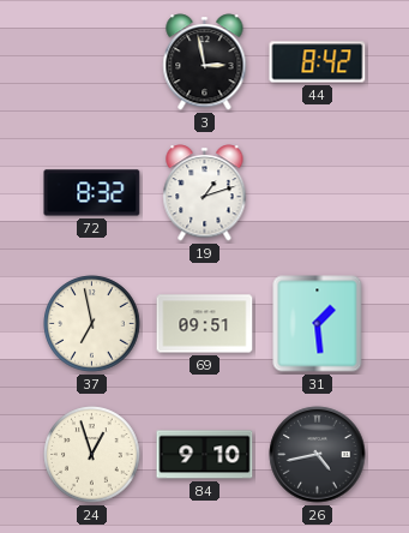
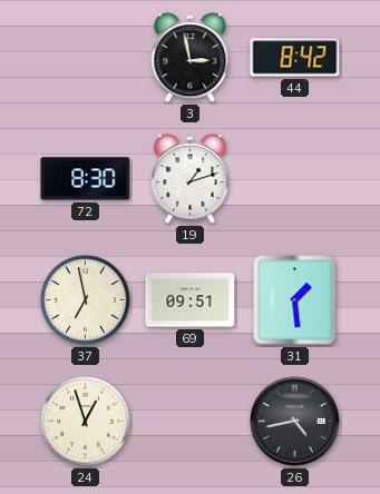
72: 8:32 -> 8:30 (86, 179)
84: 9:10 -> none (205, 455)
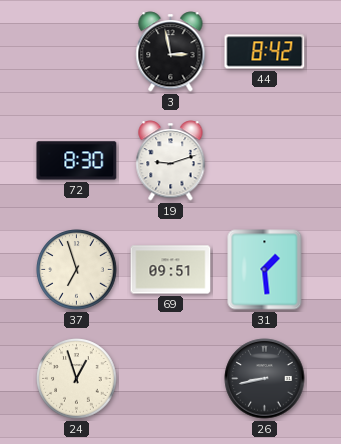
19: 1:12 -> 9:12 (171, 161)
37: 6:58 -> 6:57 (77, 270)
26: 4:43 -> 8:43 (265, 379)
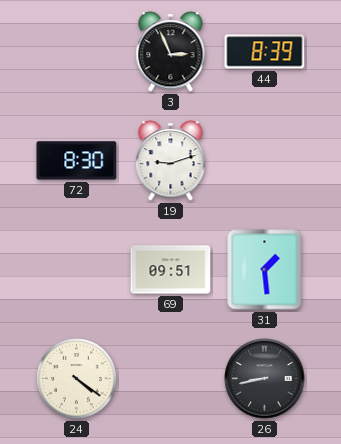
3: 2:58 -> 2:56 (171, 52)
44: 8:42 -> 8:39 (265, 52)
37: 6:57 -> none (77, 270)
24: 12:57 -> 4:21 (77, 379)
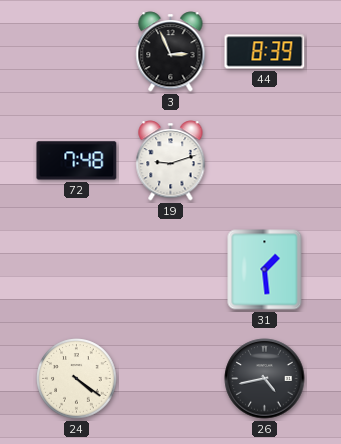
72: 8:30 -> 7:48 (77, 161)
69: 09:51 -> none (171, 270)
26: 8:43 -> 4:43 (265, 379)
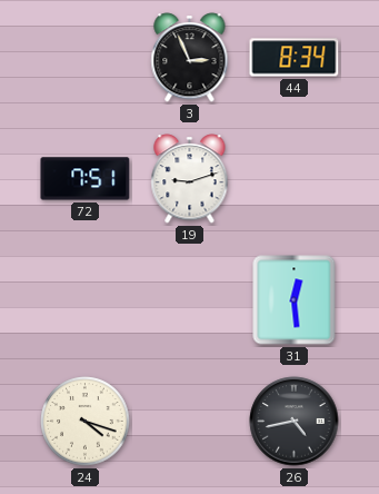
44: 8:39 -> 8:34 (295, 58)
72: 7:48 -> 7:51 (86, 179)
31: 1:29 -> 12:29 (295, 300)
24: 4:21 -> 4:18 (86, 422)
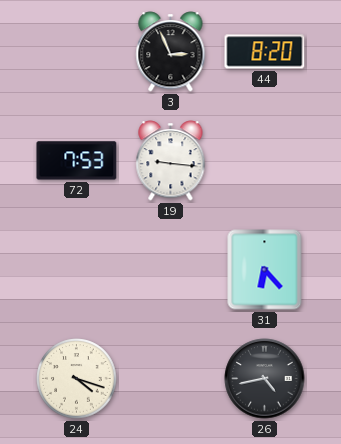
44: 8:34 -> 8:20 (265, 52)
72: 7:51 -> 7:53 (77, 161)
19: 9:12 -> 9:16 (171, 161)
31: 12:29 -> 6:23 (265, 270)
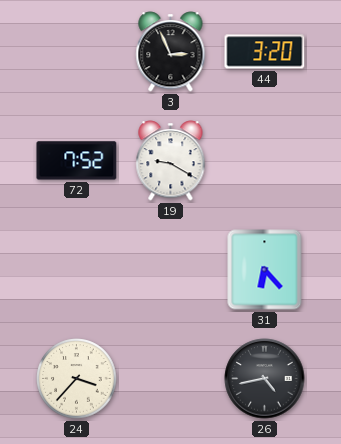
44: 8:20 -> 3:20 (265, 52)
72: 7:53 -> 7:52 (77, 161)
19: 9:16 -> 9:20 (171, 161)
24: 4:18 -> 3:37 (77, 379)
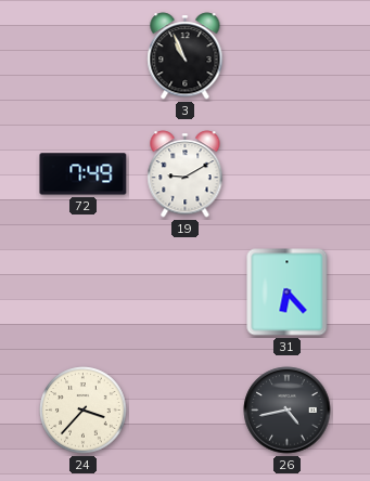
3: 2:56 -> 10:56 (186, 56)
44: 3:20 -> none (265, 52)
72: 7:52 -> 7:49 (84, 174)
19: 9:20 -> 9:10 (186, 174)
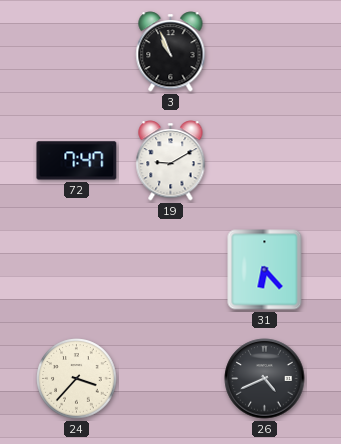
72: 7:49 -> 7:47 (77, 161)
26: 4:43 -> 4:41 (265, 379)
